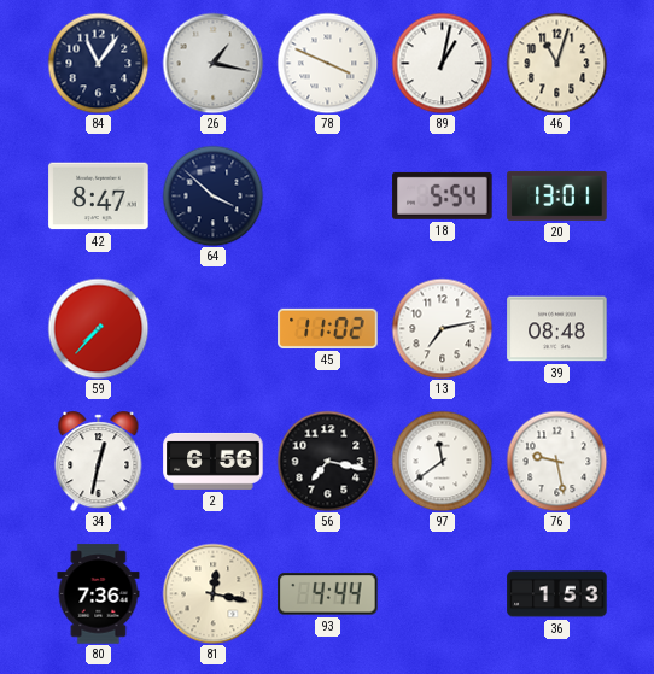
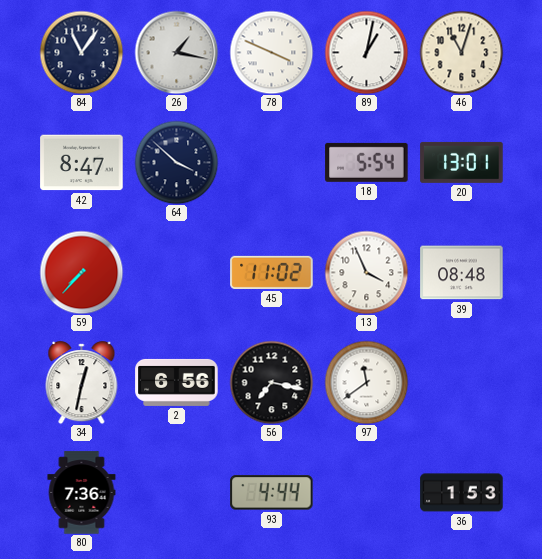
13: 7:13 -> 3:56 (366, 272)
76: 9:28 -> none (556, 461)
81: 12:17 -> none (212, 593)
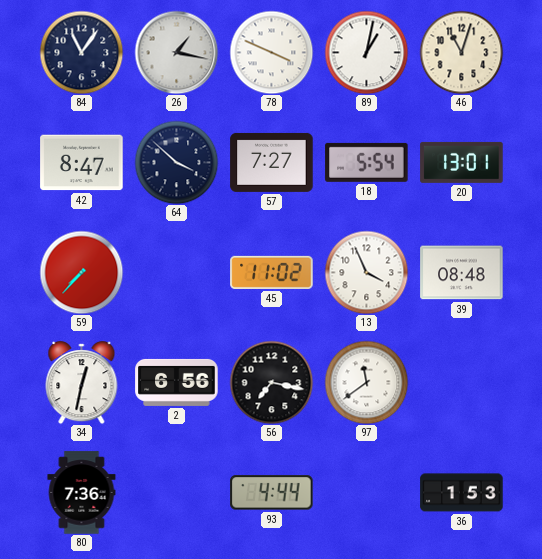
57: none -> 7:27 (272, 162)
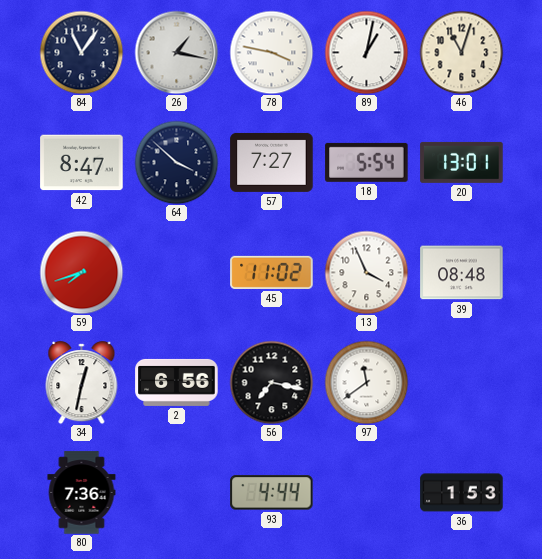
78: 3:49 -> 3:47 (271, 52)
59: 7:37 -> 7:42 (81, 272)
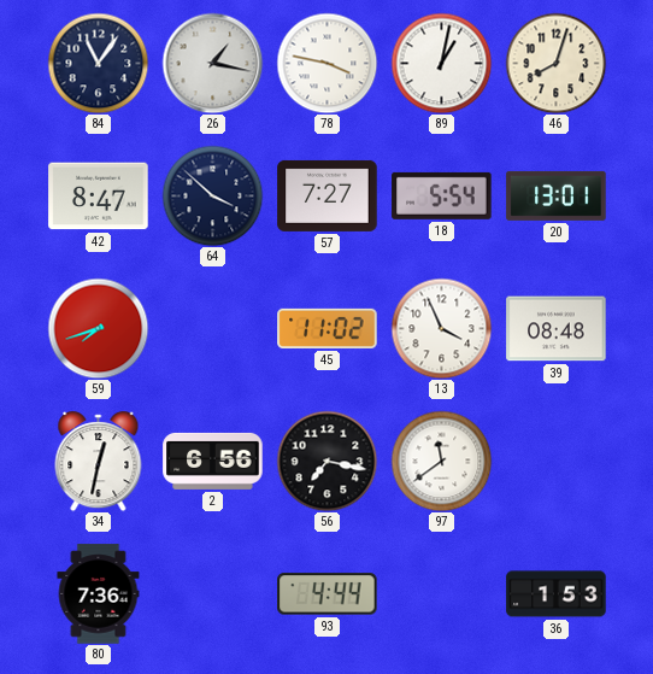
46: 11:03 -> 8:03 (555, 63)
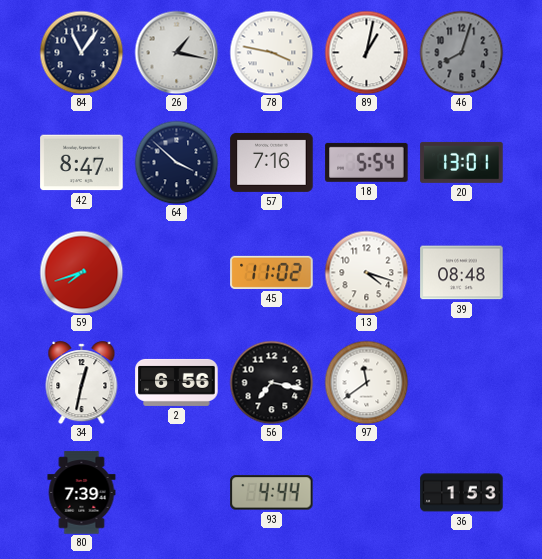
46 dial: cream -> grey (461, 52)
57: 7:27 -> 7:16 (272, 162)
13: 3:56 -> 4:18 (366, 272)
80: 7:36 -> 7:39 (82, 493)
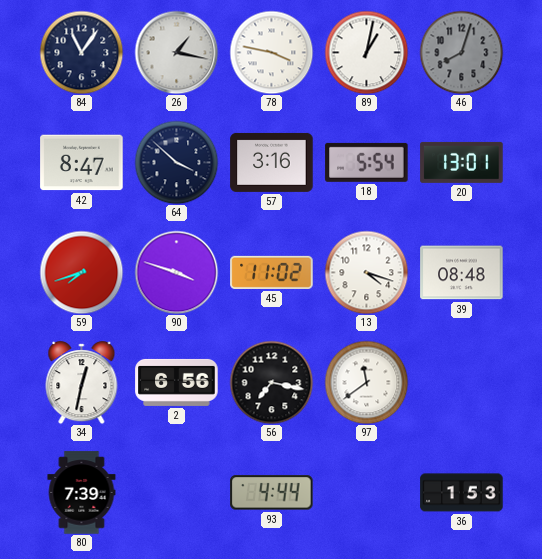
57: 7:16 -> 3:16 (272, 162)
90: none -> 3:48 (176, 272)
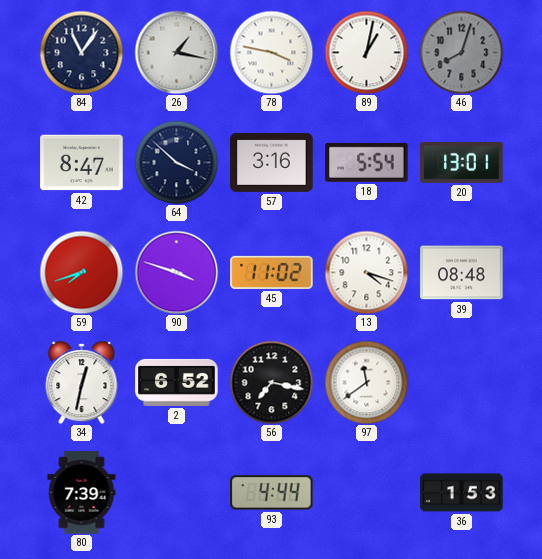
2: 6:56 -> 6:52 (177, 382)
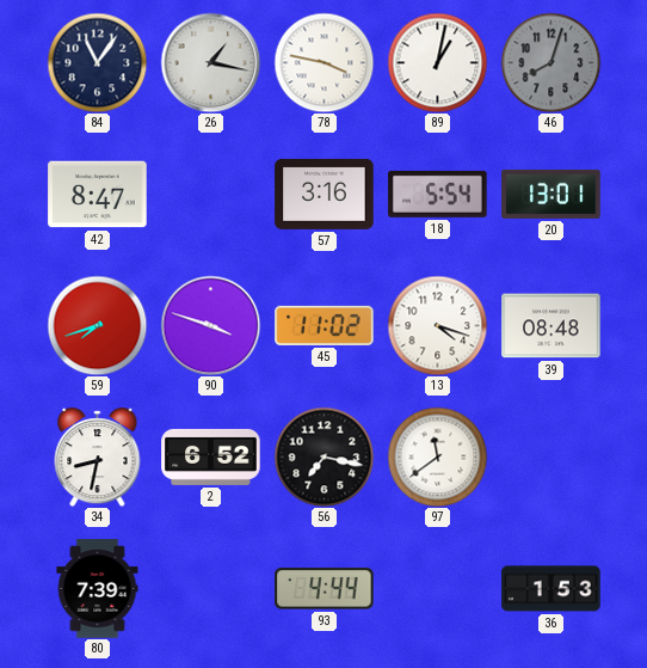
64: 3:52 -> none (176, 162)
34: 12:32 -> 8:32 (98, 458)
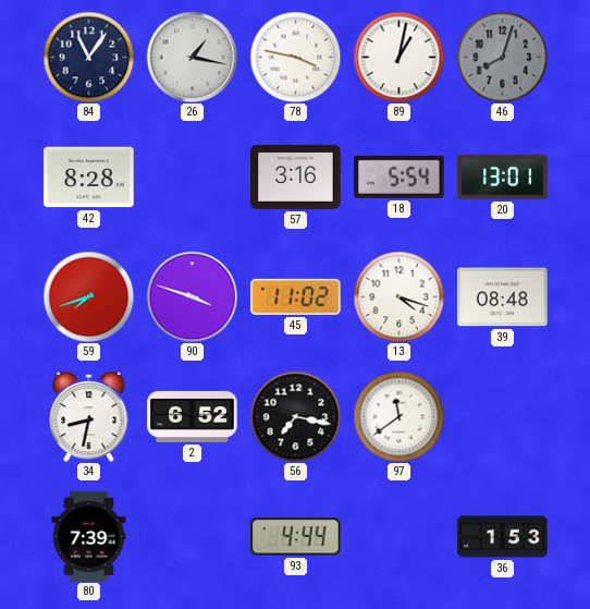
42: 8:47 -> 8:28 (89, 178)
